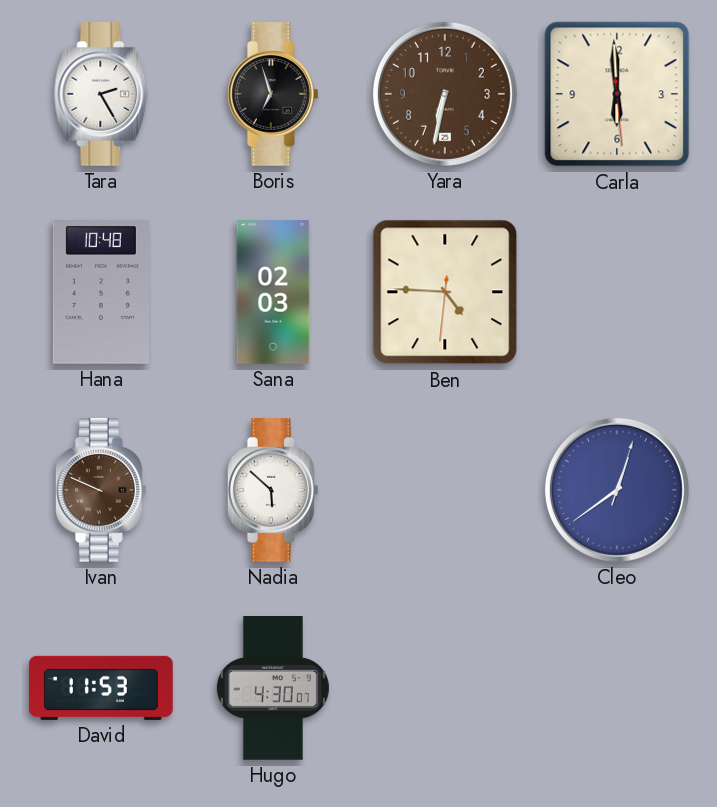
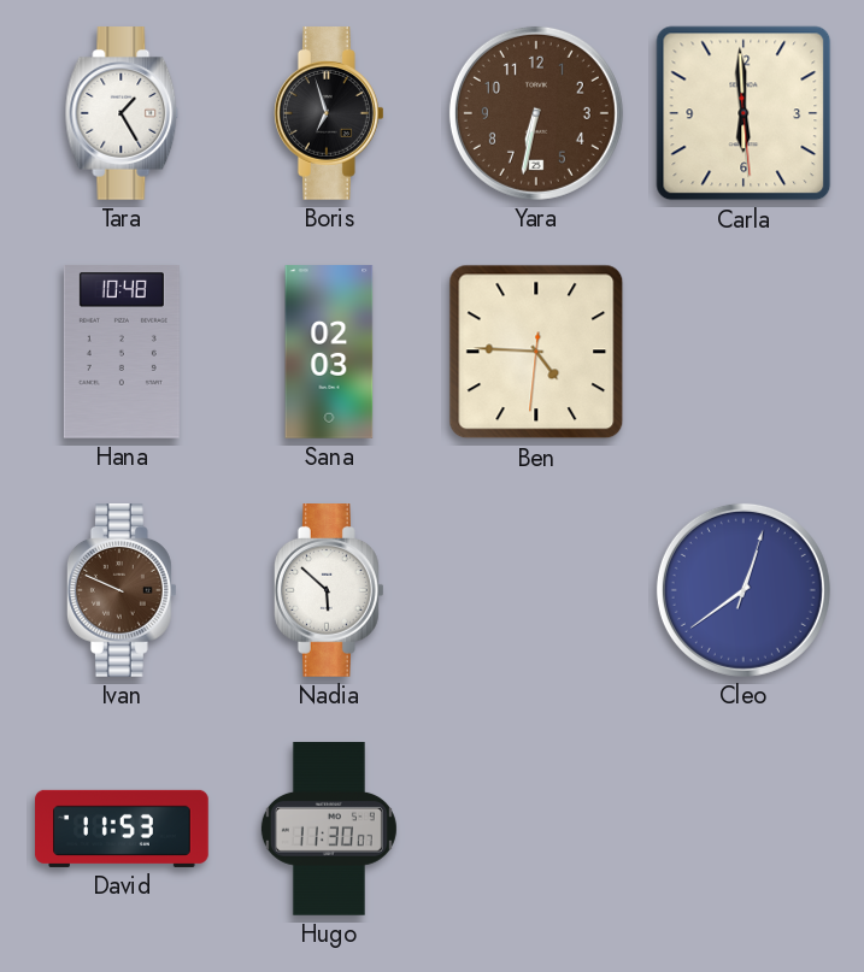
Tara: 2:25 -> 1:25 (122, 114)
Hugo: 4:30 -> 11:30 (329, 830)
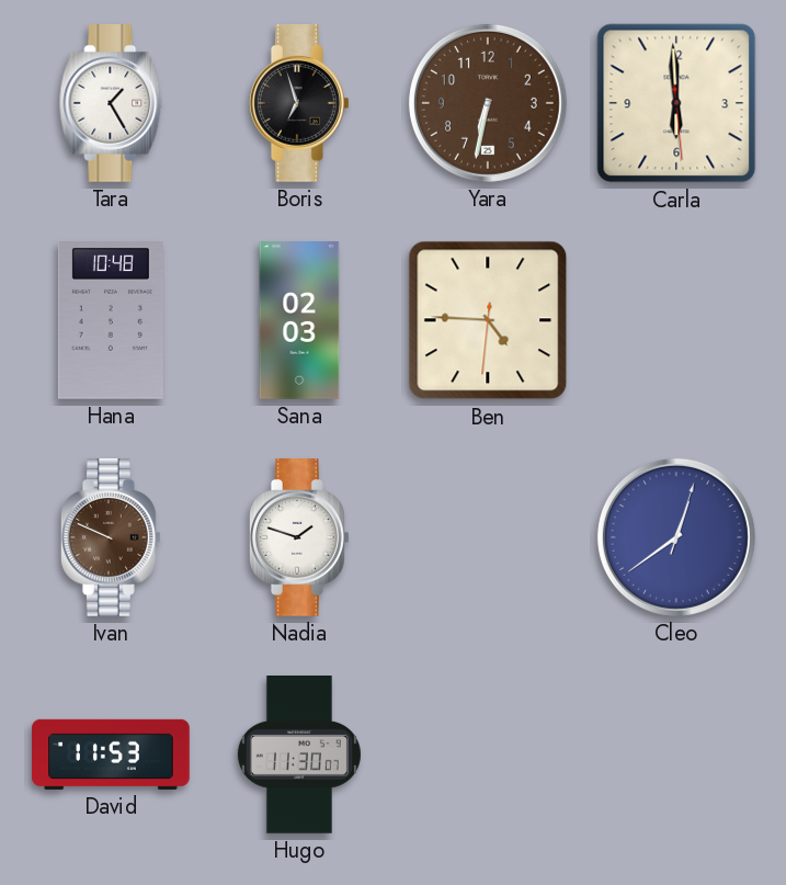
Nadia: 5:52 -> 1:48 (299, 538)
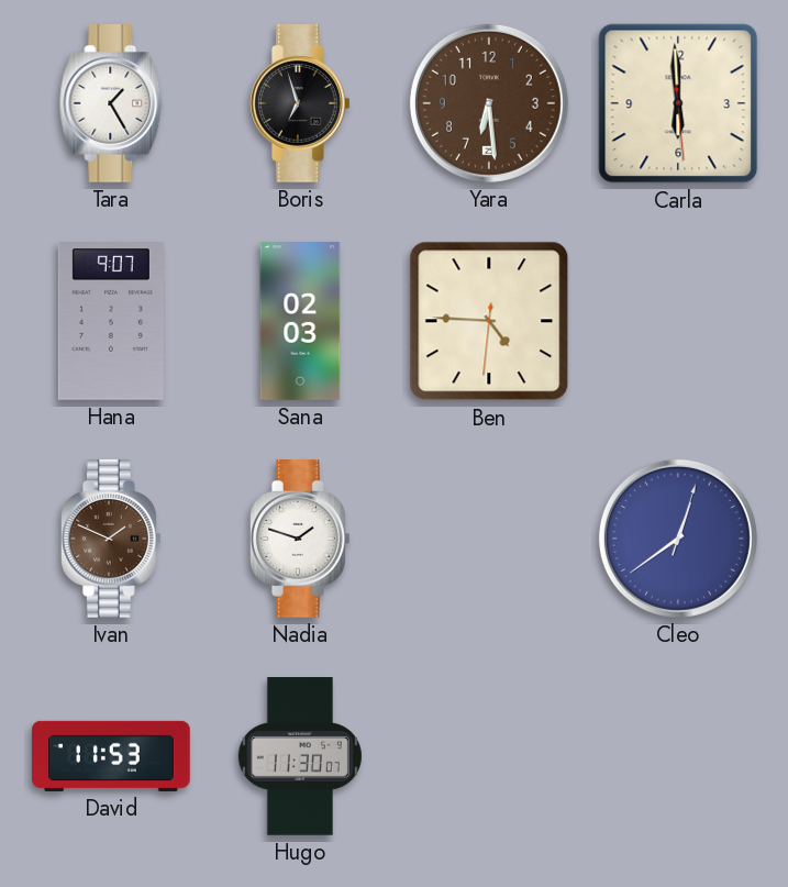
Yara: 6:32 -> 6:29 (489, 103)
Hana: 10:48 -> 9:07 (111, 322)
Ivan: 9:49 -> 1:49 (111, 540)
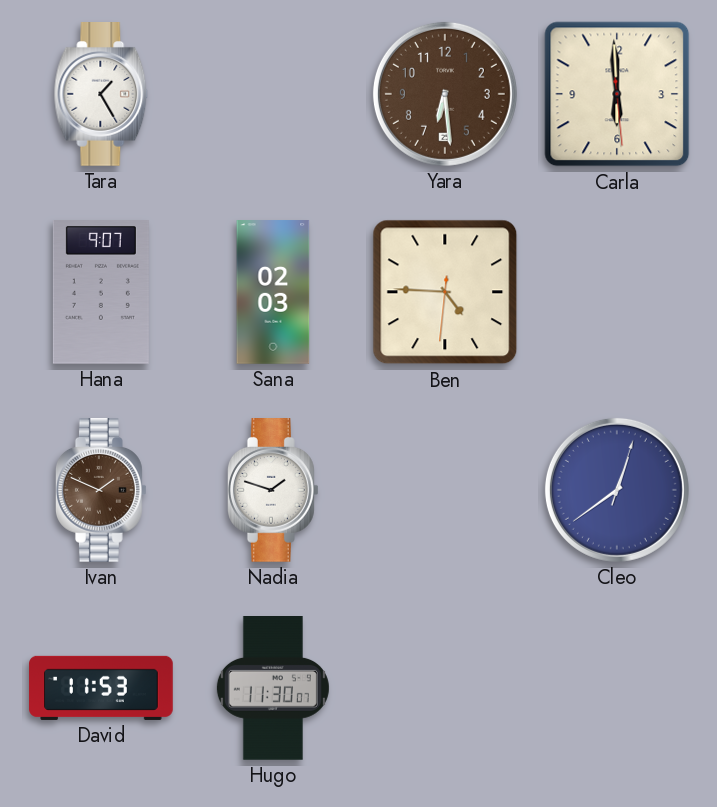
Boris: 6:57 -> none (300, 104)
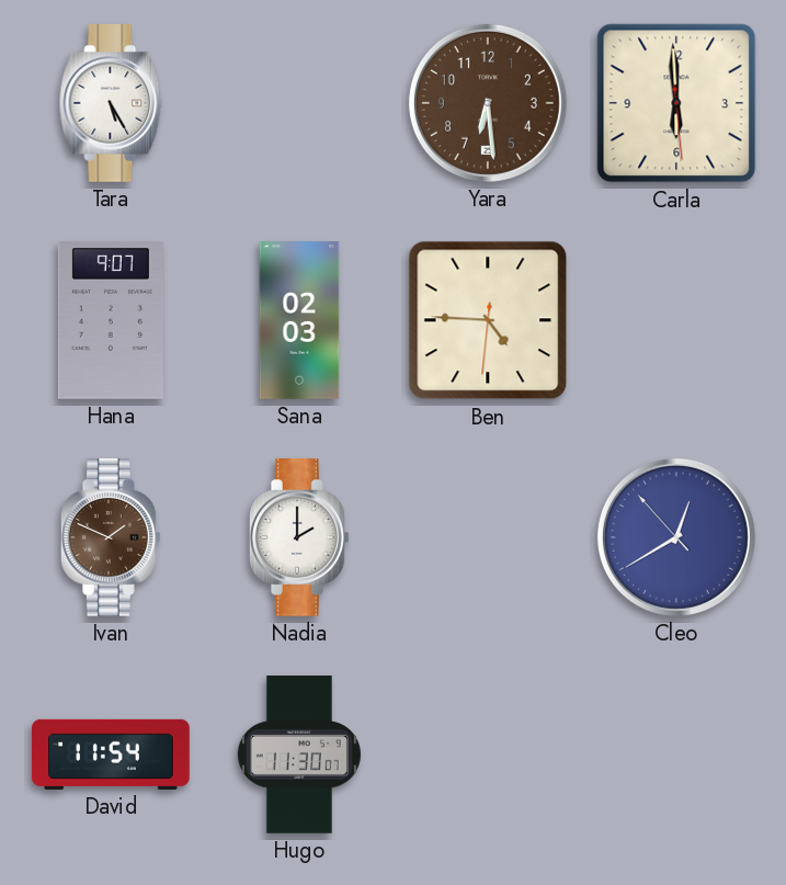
Tara: 1:25 -> 5:25 (111, 104)
Nadia: 1:48 -> 2:00 (299, 538)
Cleo: 12:39:03 -> 12:39:53 (676, 537)
David: 11:53 -> 11:54 (111, 754)
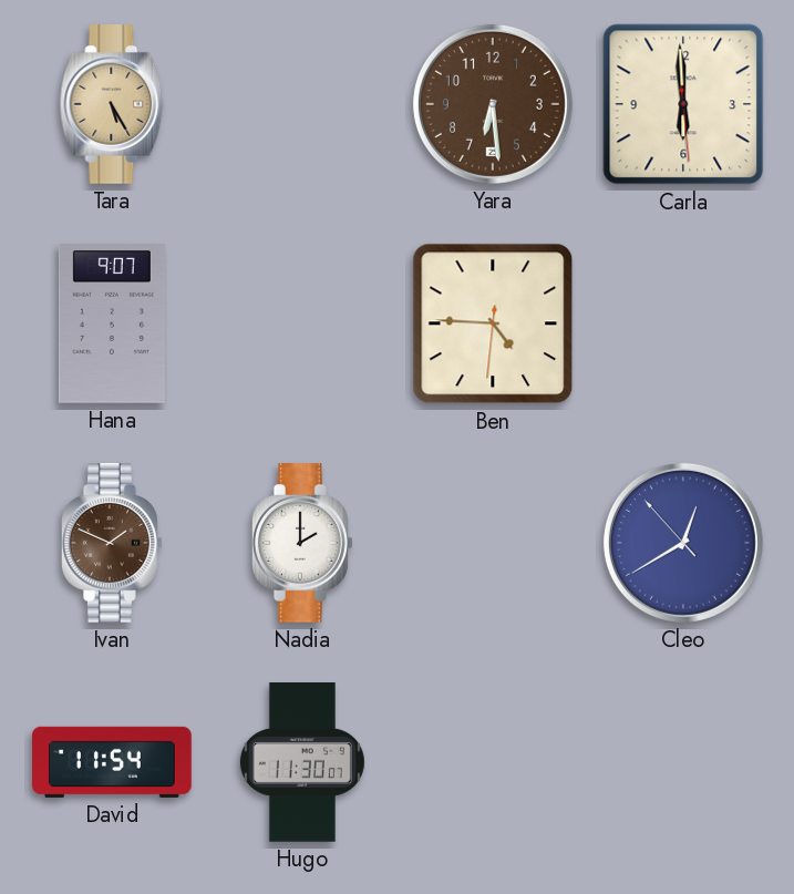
Tara dial: white -> champagne (112, 105)
Sana: 02:03 -> none (299, 320)
